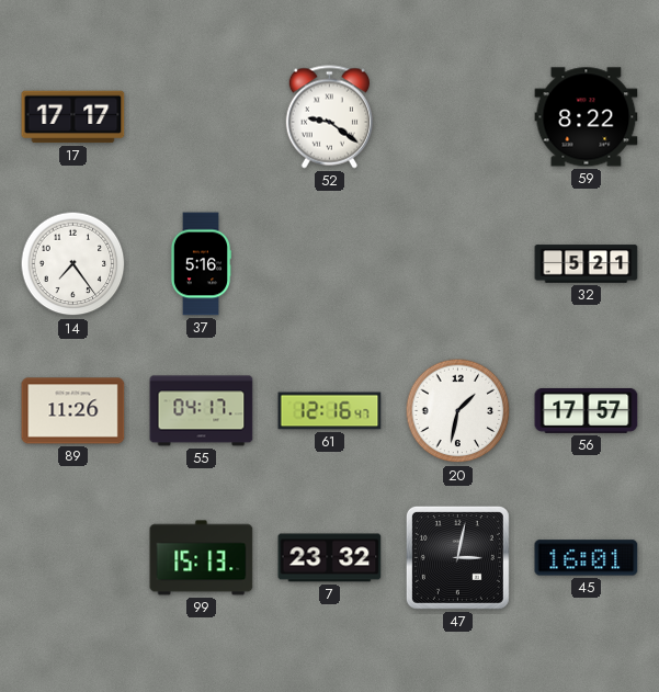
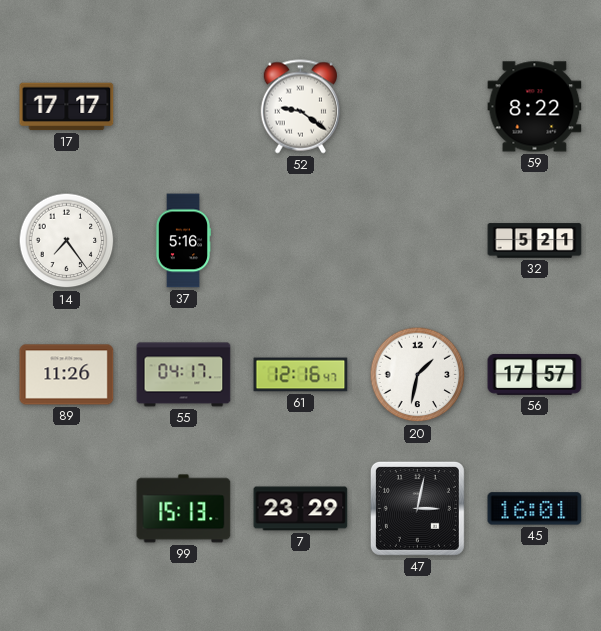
7: 23:32 -> 23:29 (301, 509)
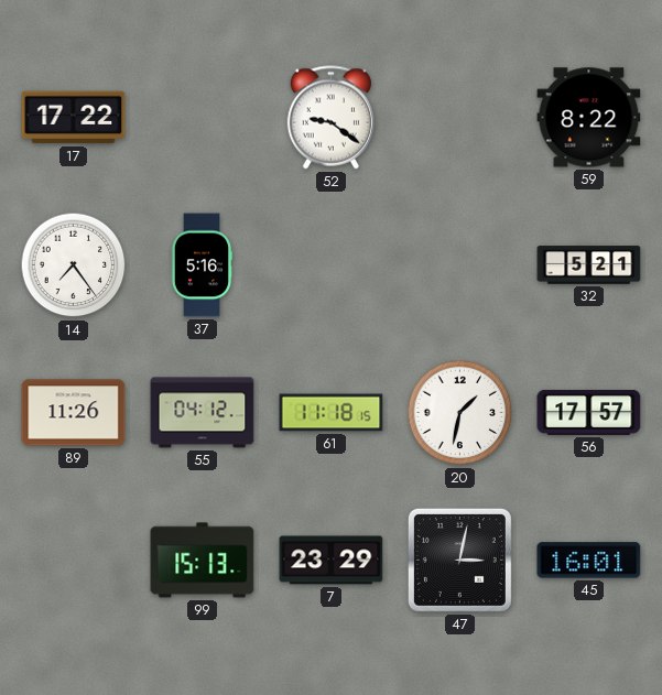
17: 17:17 -> 17:22 (74, 118)
55: 04:17 -> 04:12 (203, 413)
61: 12:16 -> 11:18 (332, 413)
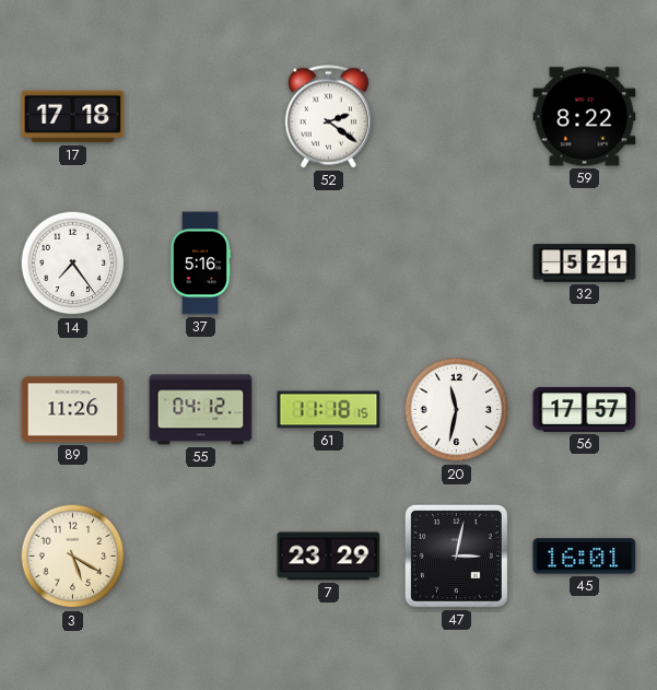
17: 17:22 -> 17:18 (73, 117)
52: 9:21 -> 2:21 (328, 117)
20: 1:32 -> 11:32 (457, 410)
3: none -> 5:20 (73, 557)
99: 15:13 -> none (203, 561)
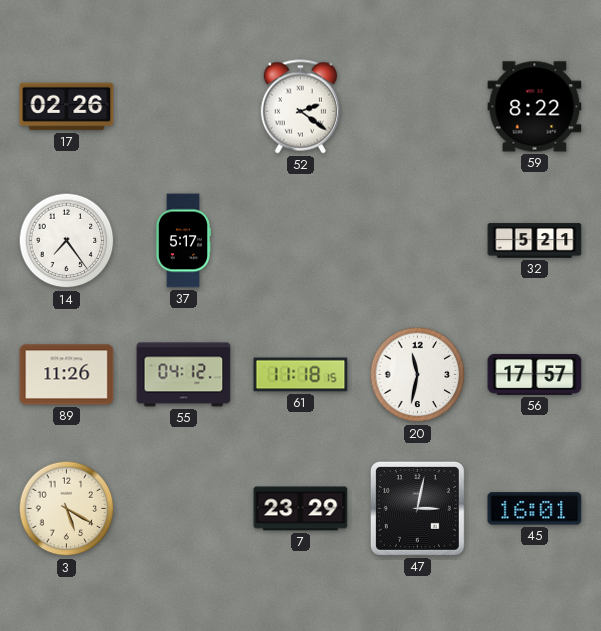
17: 17:18 -> 02:26 (67, 107)
37: 5:16 -> 5:17 (182, 241)
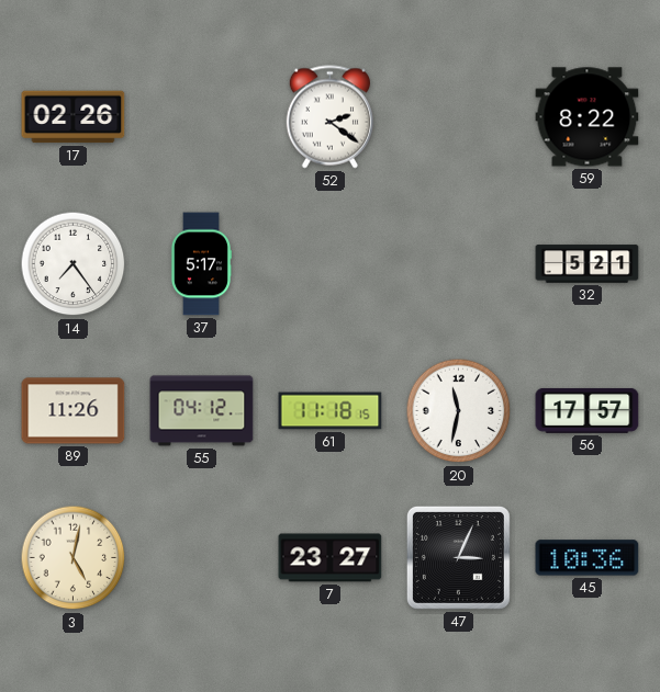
3: 5:20 -> 5:02 (74, 558)
7: 23:29 -> 23:27 (331, 558)
47: 3:02 -> 3:04 (458, 557)
45: 16:01 -> 10:36 (588, 558)
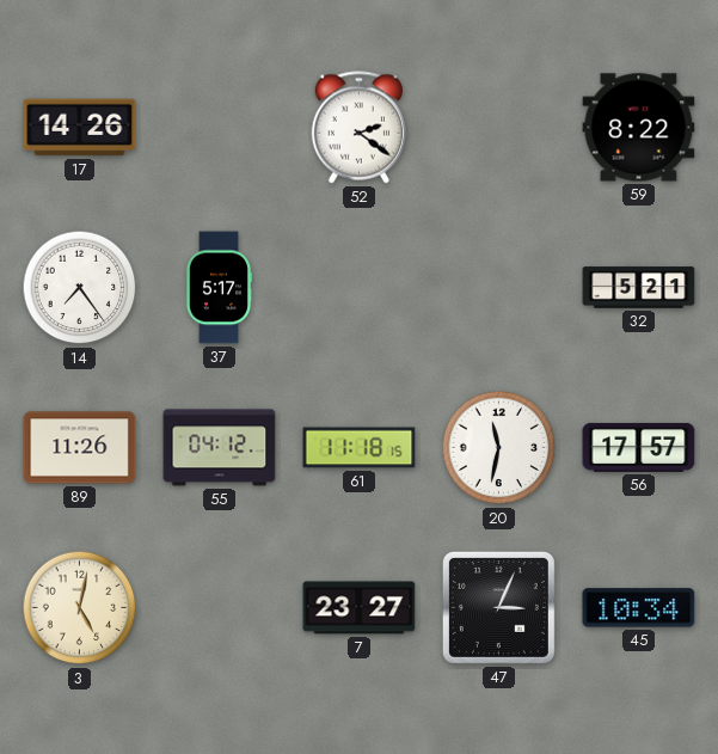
17: 02:26 -> 14:26 (80, 128)
45: 10:36 -> 10:34 (639, 608)
